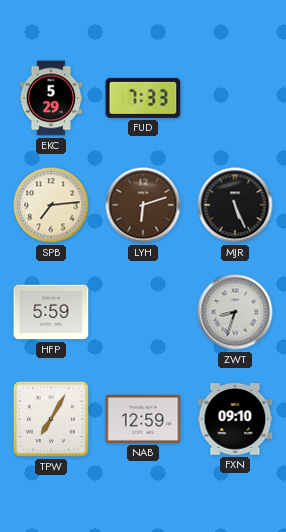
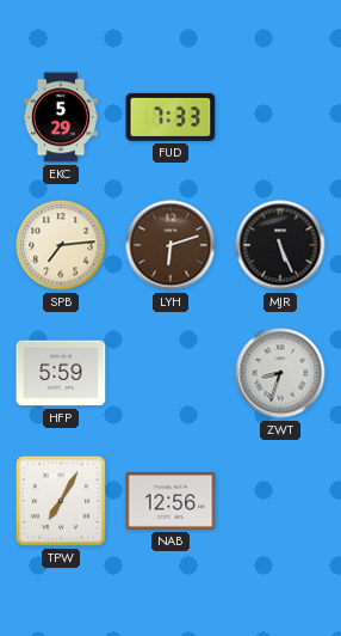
NAB: 12:59 -> 12:56 (170, 501)
FXN: 09:10 -> none (235, 419)
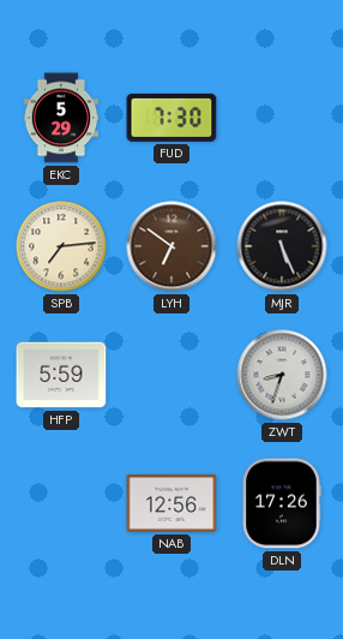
FUD: 7:33 -> 7:30 (171, 118)
LYH: 6:12 -> 6:51 (171, 246)
TPW: 7:05 -> none (61, 501)
DLN: none -> 17:26 (282, 503)
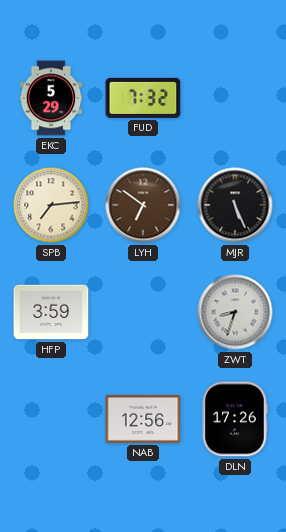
FUD: 7:30 -> 7:32 (143, 98)
HFP: 5:59 -> 3:59 (51, 312)
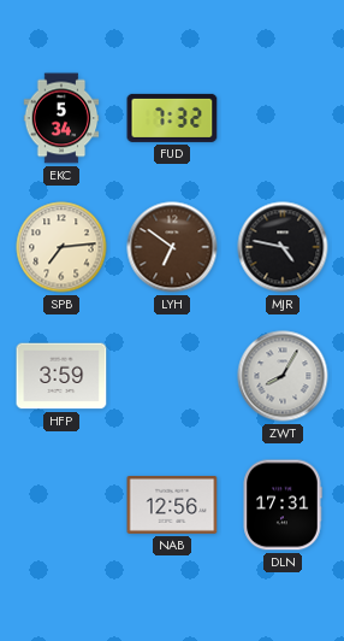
EKC: 5:29 -> 5:34 (61, 118)
MJR: 5:26 -> 4:47 (283, 247)
ZWT: 8:33 -> 8:05 (283, 376)
DLN: 17:26 -> 17:31 (283, 505)
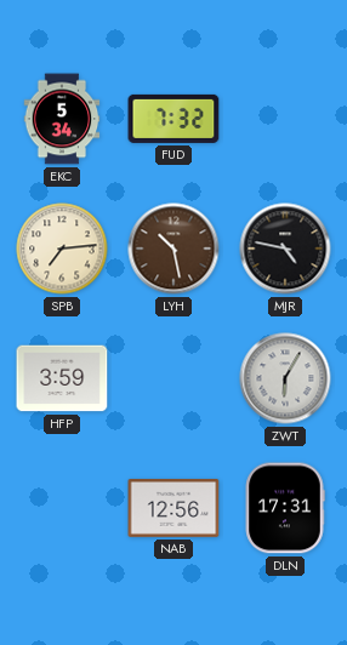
LYH: 6:51 -> 10:28 (173, 249)
ZWT: 8:05 -> 6:05 (285, 378)
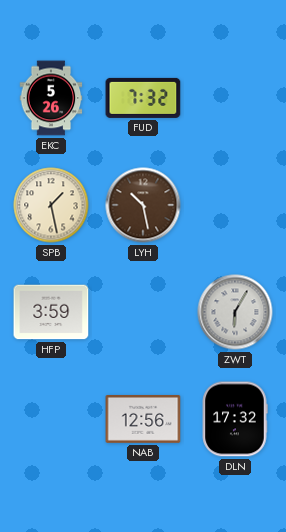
EKC: 5:34 -> 5:26 (51, 98)
SPB: 7:14 -> 1:28 (51, 205)
MJR: 4:47 -> none (285, 249)
DLN: 17:31 -> 17:32 (235, 419)
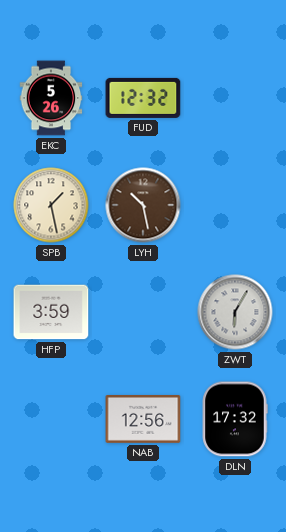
FUD: 7:32 -> 12:32 (143, 98)
